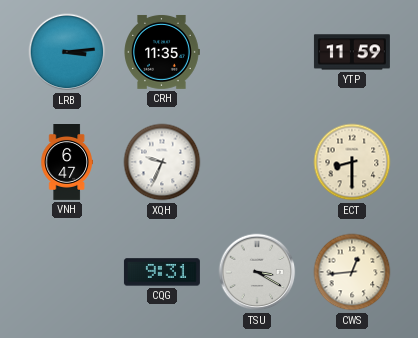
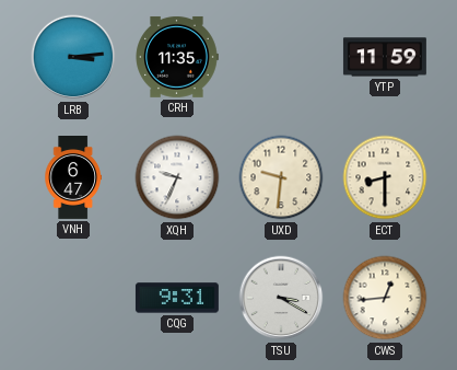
UXD: none -> 9:31 (281, 177)
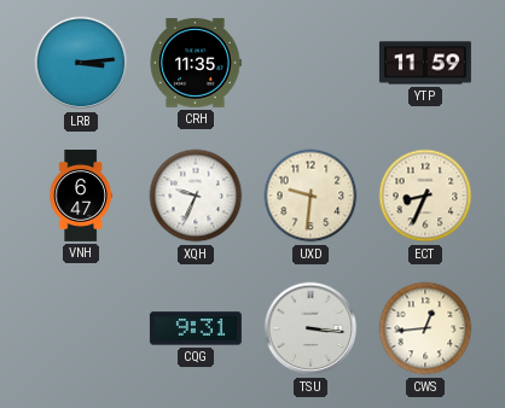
ECT: 8:30 -> 8:34 (425, 196)
TSU: 3:20 -> 3:16 (310, 328)
